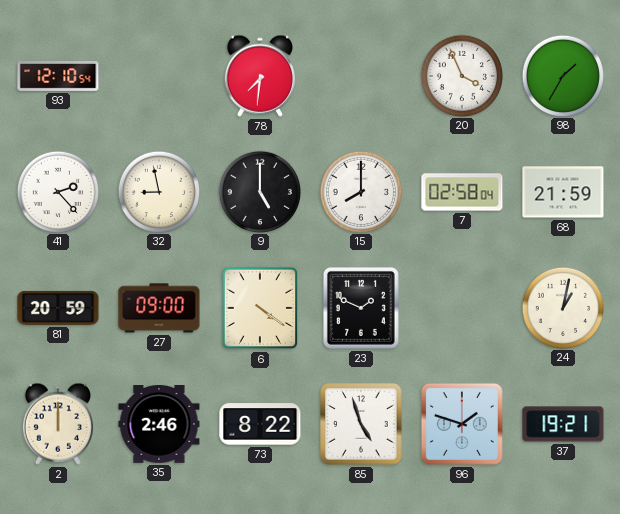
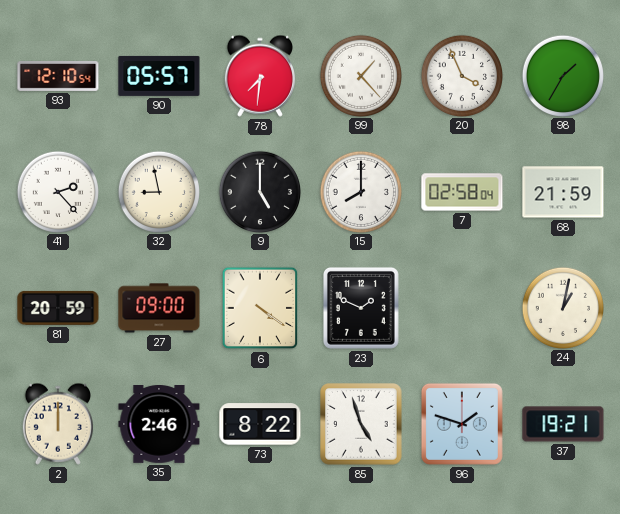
90: none -> 05:57 (159, 76)
99: none -> 1:23 (360, 75)
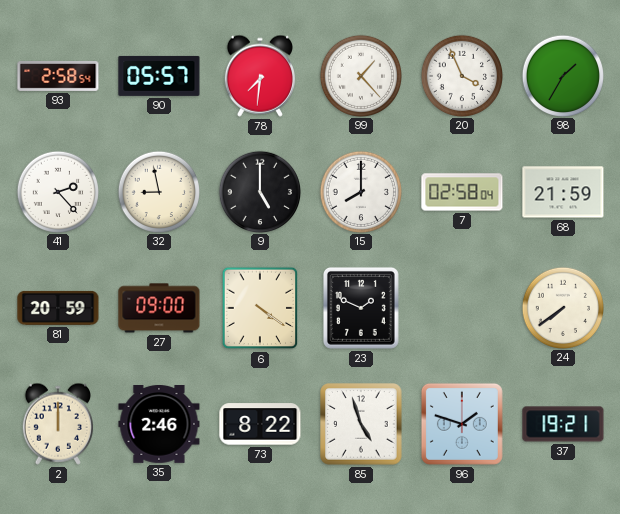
93: 12:10 -> 2:58 (58, 77)
24: 1:02 -> 7:39 (562, 307)
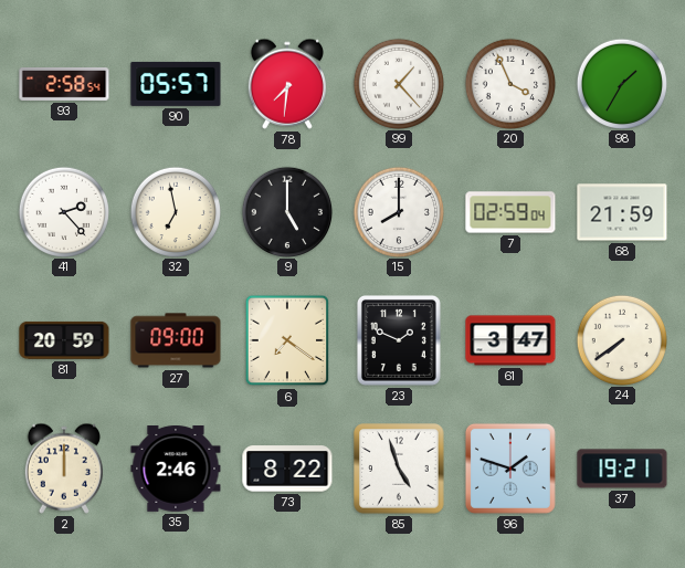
32: 8:58 -> 6:58 (175, 211)
7: 02:58 -> 02:59 (510, 212)
6: 4:21 -> 7:21 (287, 340)
61: none -> 3:47 (510, 340)
